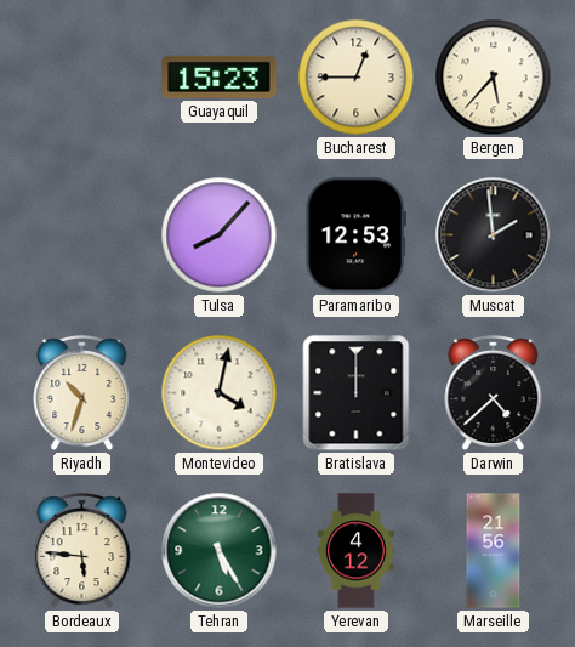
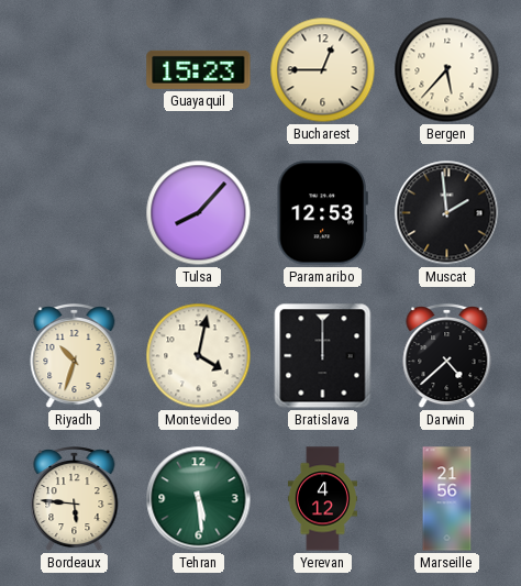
Tehran: 5:25 -> 5:29 (199, 499)
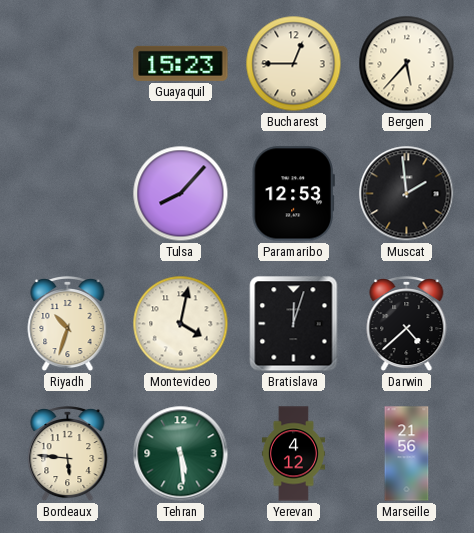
Bratislava: 12:00 -> 12:03 (294, 324)
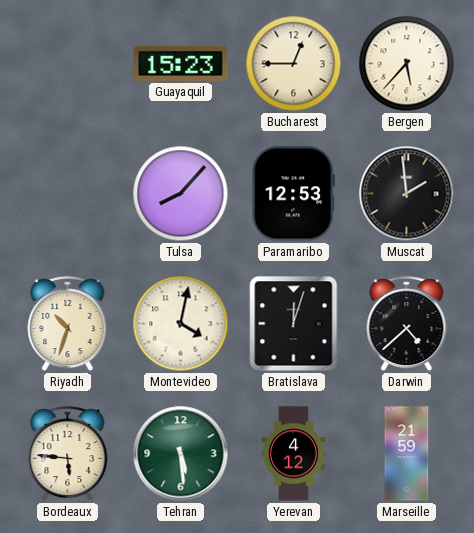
Marseille: 21:56 -> 21:59 (407, 454)
